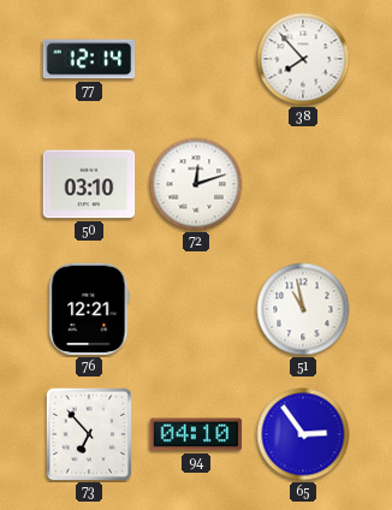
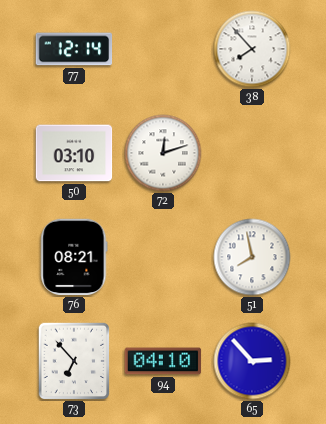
76: 12:21 -> 08:21 (74, 257)
51: 10:58 -> 7:58 (252, 257)
65: 2:54 -> 2:53 (252, 361)
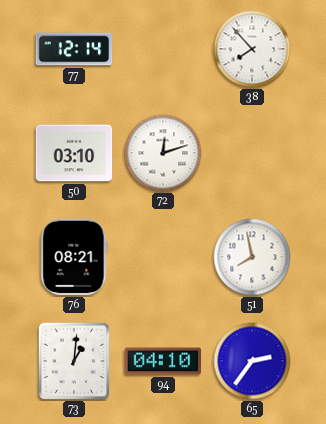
73: 6:53 -> 1:01 (74, 361)
65: 2:53 -> 2:36 (252, 361)
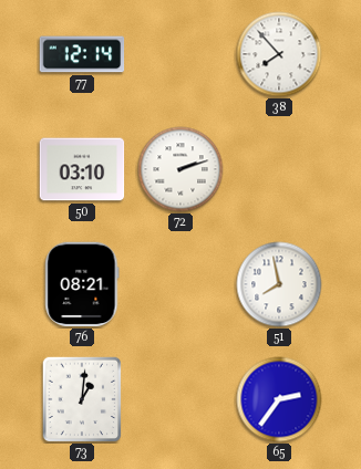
72: 12:12 -> 2:12 (180, 169)
94: 04:10 -> none (163, 361)
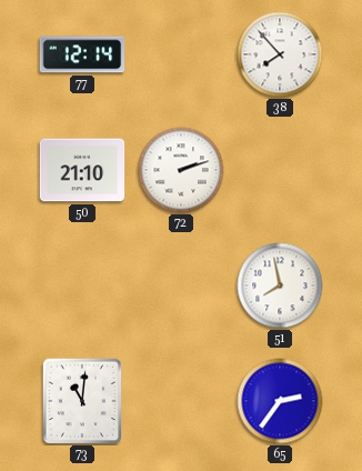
50: 03:10 -> 21:10 (82, 170)
76: 08:21 -> none (82, 284)
73: 1:01 -> 11:01 (82, 401)
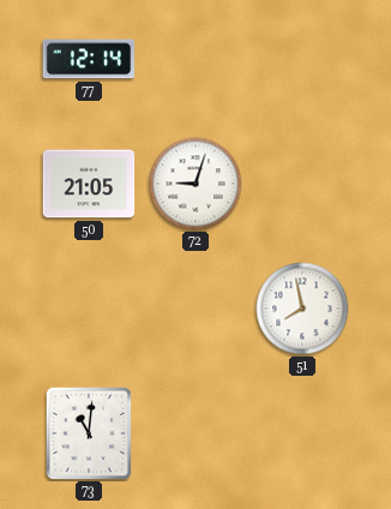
38: 7:53 -> none (280, 54)
50: 21:10 -> 21:05 (89, 184)
72: 2:12 -> 9:03 (195, 184)
65: 2:36 -> none (280, 401)
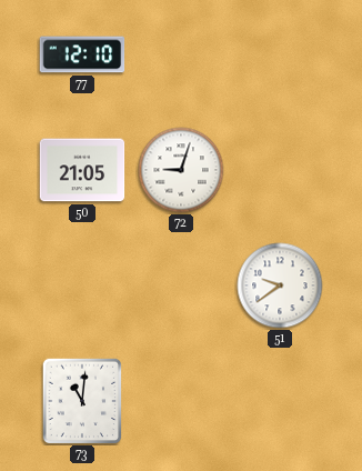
77: 12:14 -> 12:10 (82, 54)
51: 7:58 -> 9:39 (280, 285)
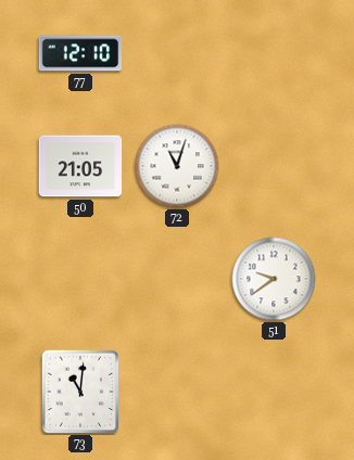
72: 9:03 -> 11:03 (177, 166)
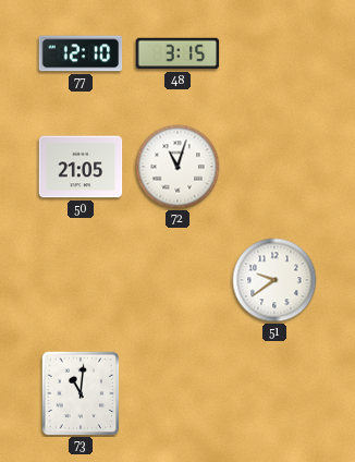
48: none -> 3:15 (177, 53)
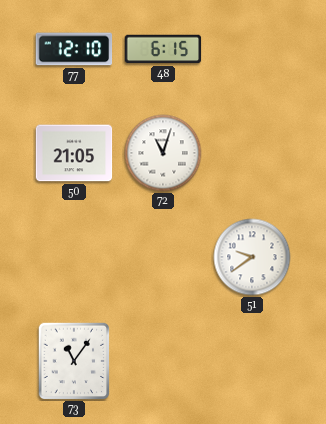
48: 3:15 -> 6:15 (163, 49)
73: 11:01 -> 11:06 (74, 361)
